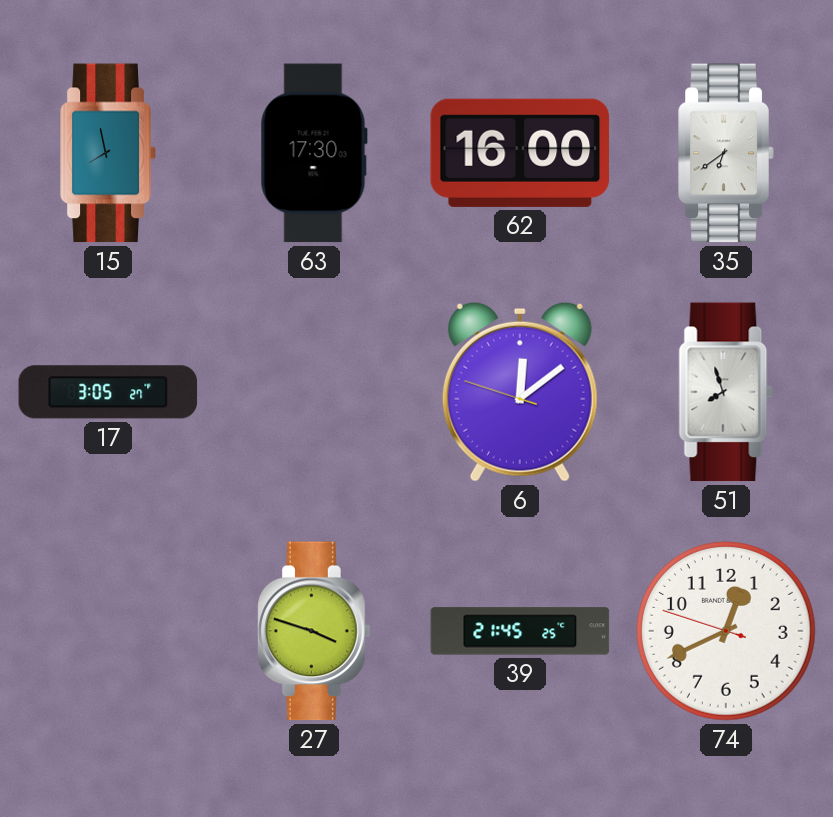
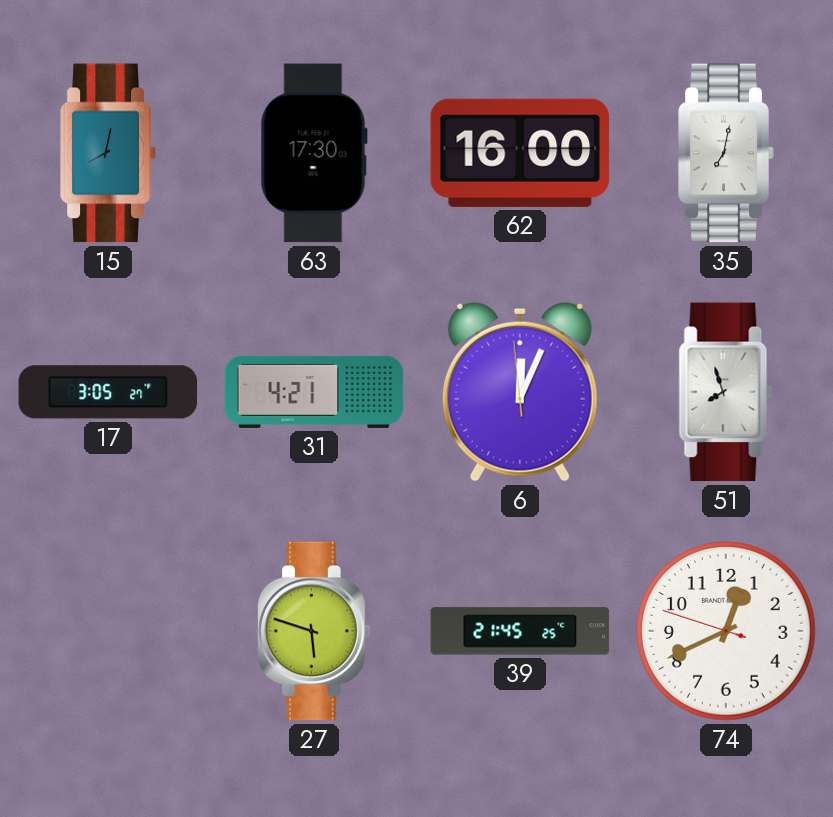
15: 7:58 -> 8:02 (108, 153)
35: 6:39 -> 7:02 (726, 153)
31: none -> 4:21 (314, 392)
6: 12:08 -> 12:03 (520, 392)
27: 3:48 -> 5:48 (314, 631)
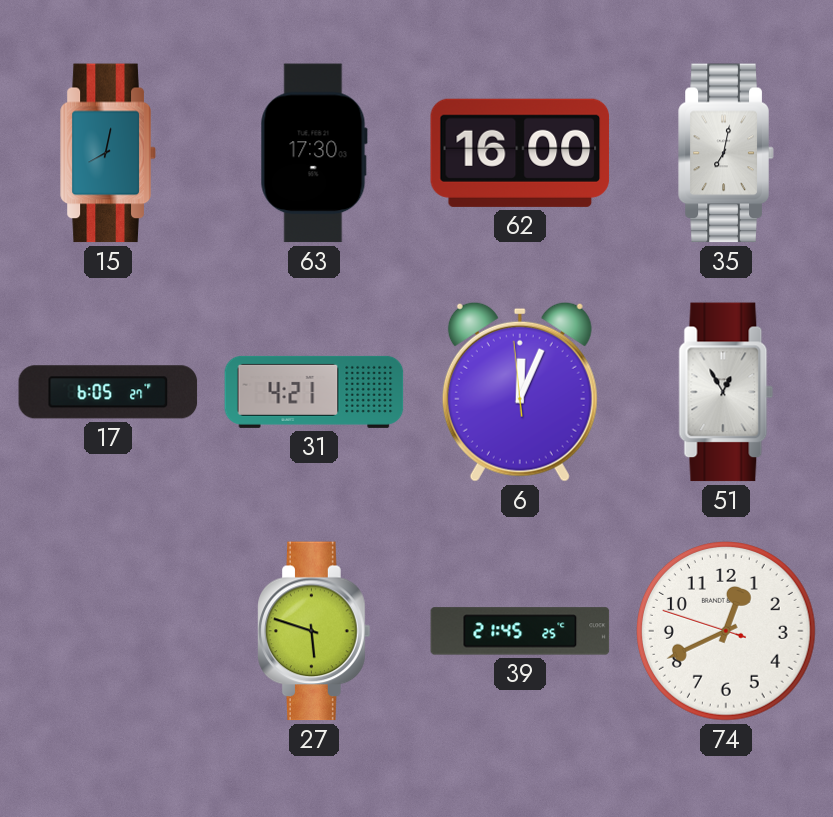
17: 3:05 -> 6:05 (108, 392)
51: 7:57 -> 12:55 (726, 392)
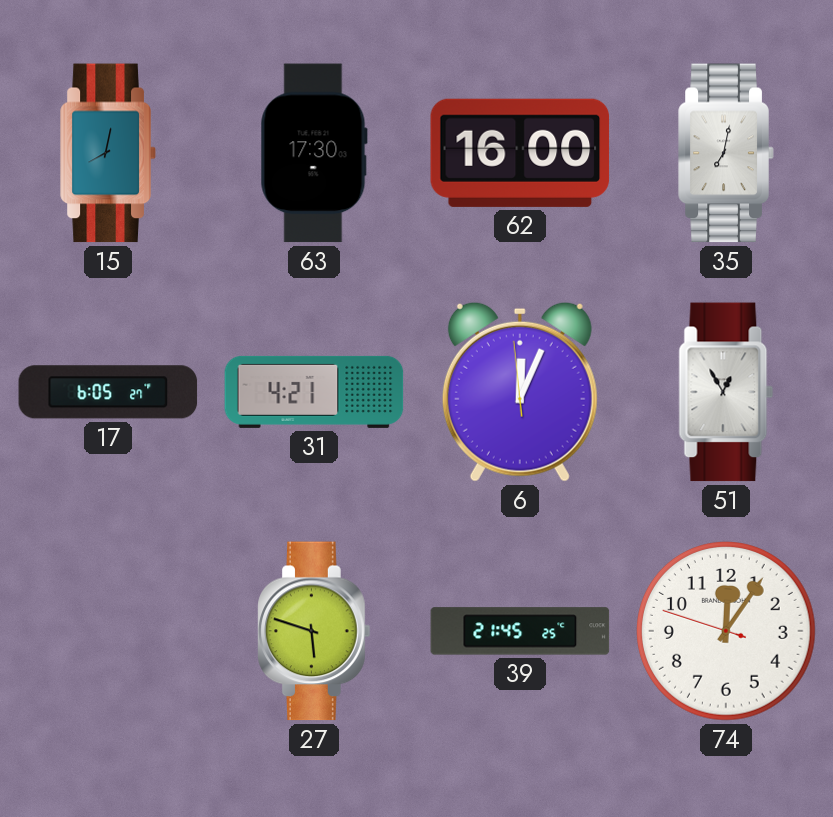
74: 12:40 -> 12:05 (727, 632)
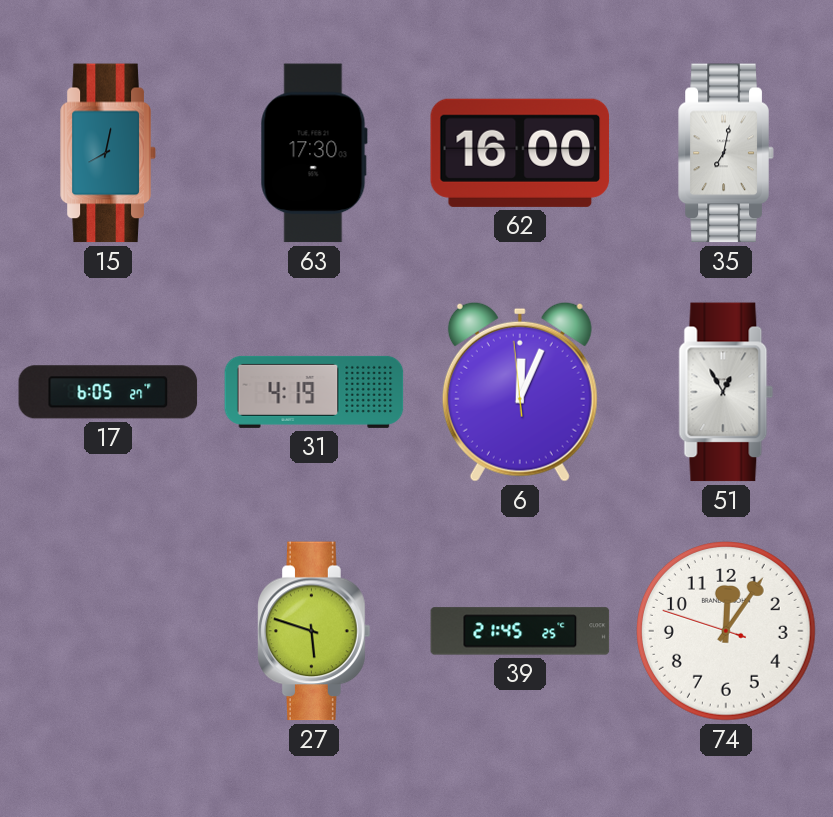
31: 4:21 -> 4:19 (314, 392)
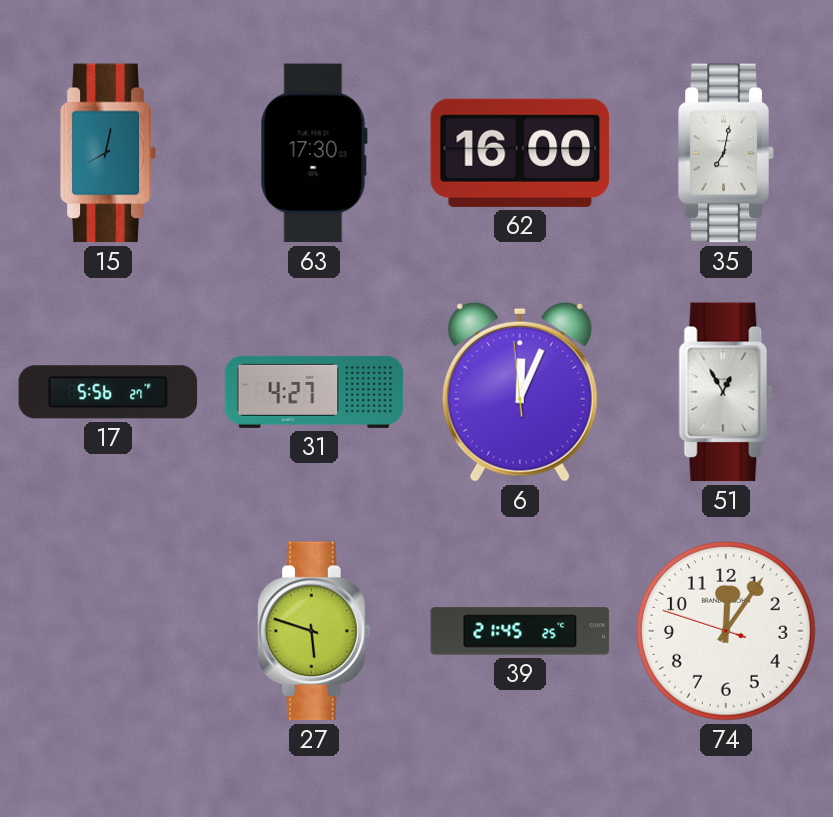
17: 6:05 -> 5:56 (108, 392)
31: 4:19 -> 4:27 (314, 392)
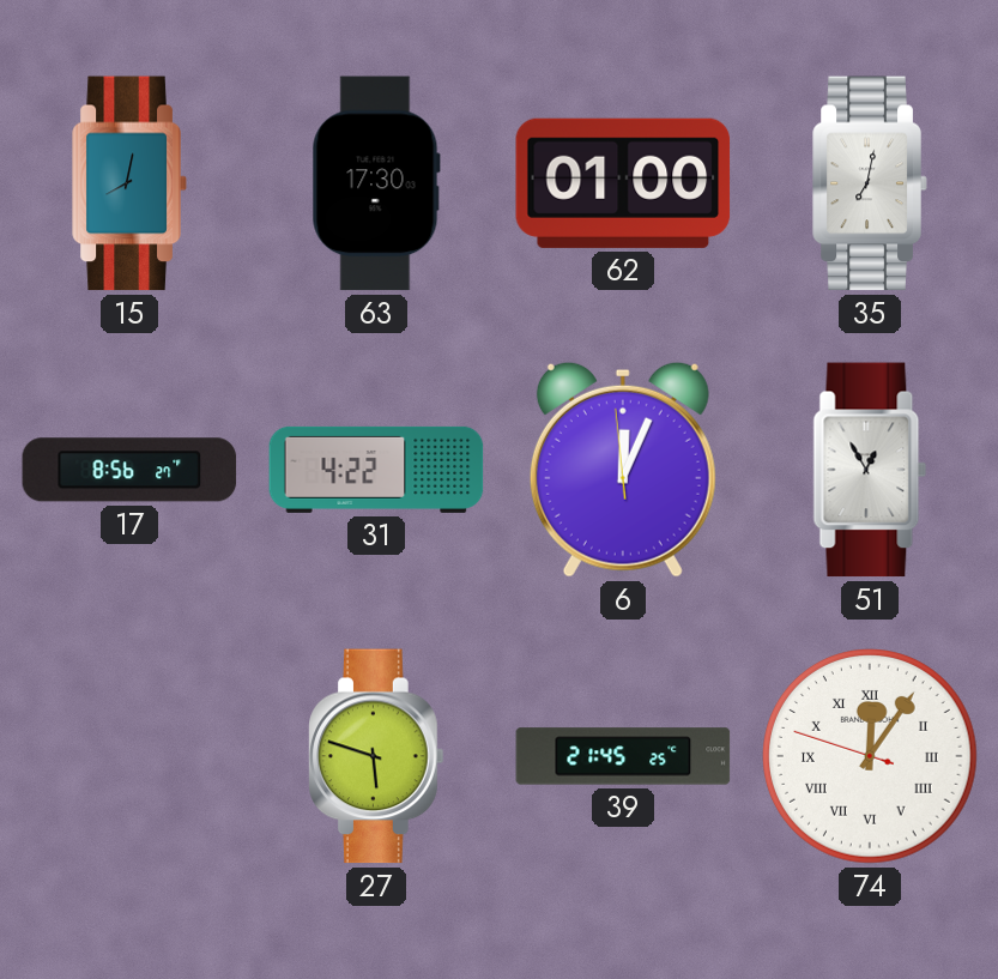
62: 16:00 -> 01:00 (623, 183)
17: 5:56 -> 8:56 (129, 470)
31: 4:27 -> 4:22 (376, 470)
74 numerals: Arabic -> Roman (871, 757)
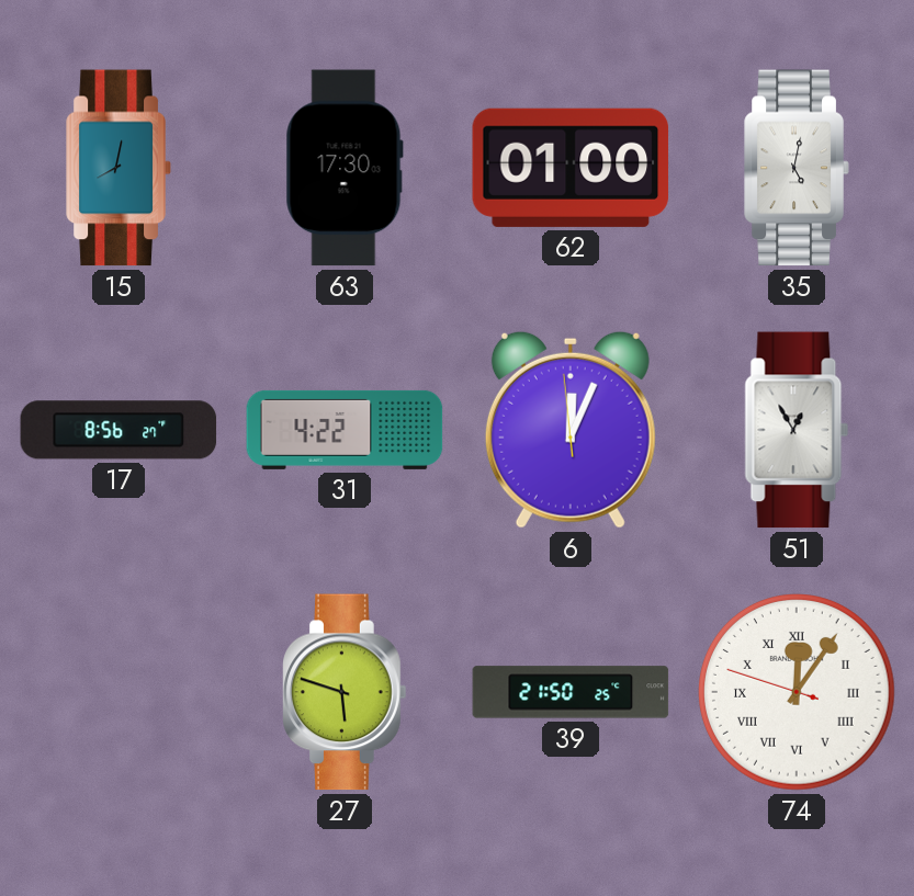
35: 7:02 -> 5:02 (797, 168)
39: 21:45 -> 21:50 (571, 692)
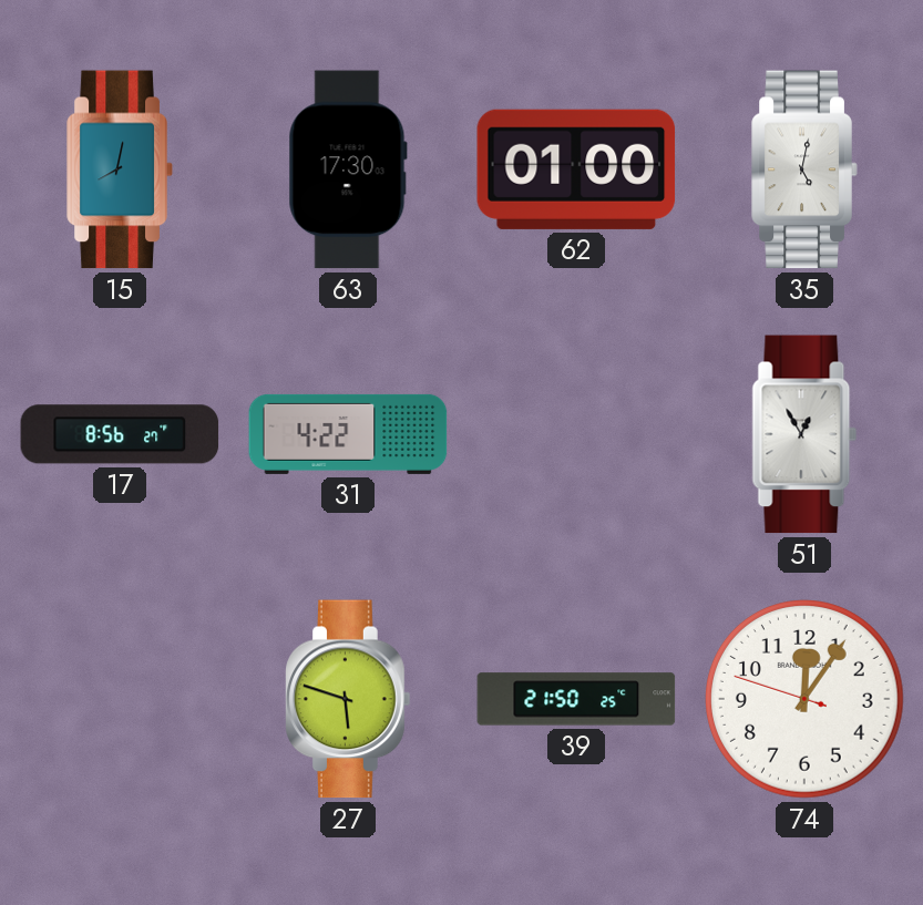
6: 12:03 -> none (571, 430)
74 numerals: Roman -> Arabic (806, 700)
